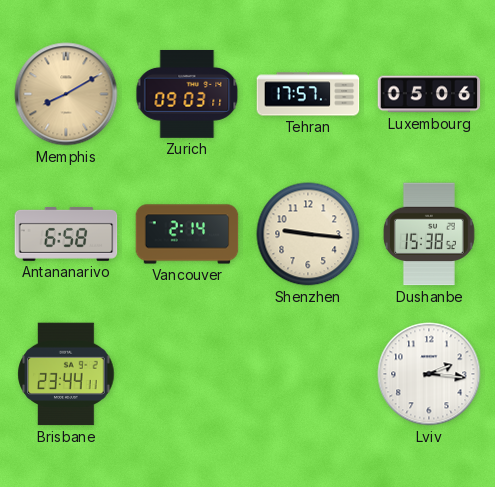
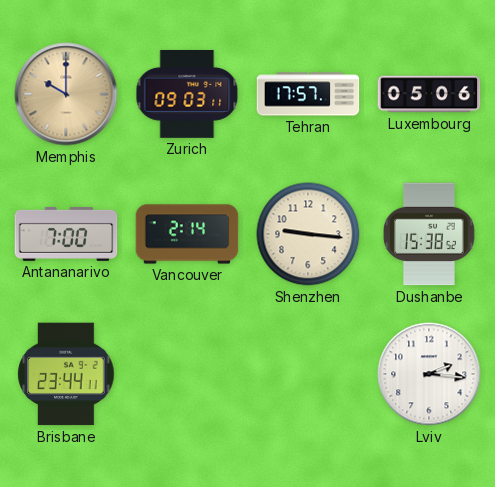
Memphis: 8:10 -> 10:00 (66, 94)
Antananarivo: 6:58 -> 7:00 (66, 234)
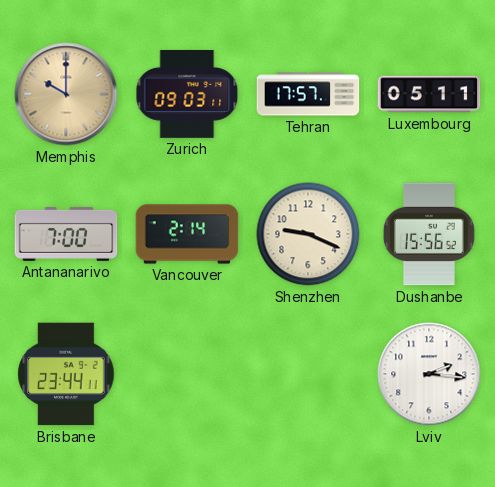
Luxembourg: 05:06 -> 05:11 (429, 94)
Shenzhen: 9:16 -> 9:19 (308, 234)
Dushanbe: 15:38 -> 15:56 (429, 234)
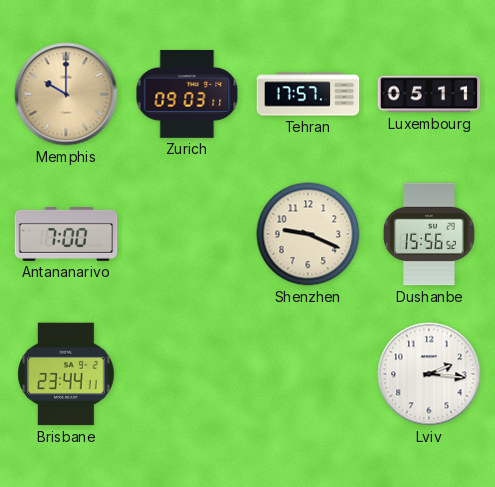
Vancouver: 2:14 -> none (187, 234)
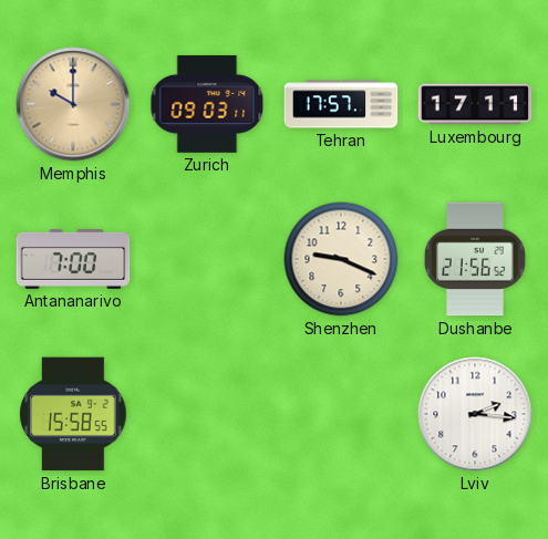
Luxembourg: 05:11 -> 17:11 (475, 104)
Dushanbe: 15:56 -> 21:56 (475, 259)
Brisbane: 23:44 -> 15:58 (73, 414)
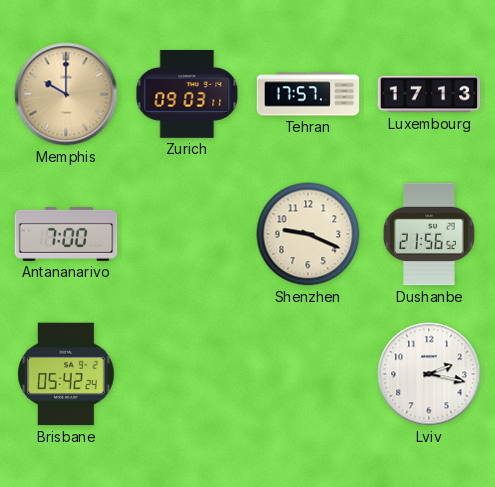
Luxembourg: 17:11 -> 17:13 (429, 94)
Brisbane: 15:58 -> 05:42 (66, 374)
Lviv: 2:16 -> 2:17 (429, 374)
